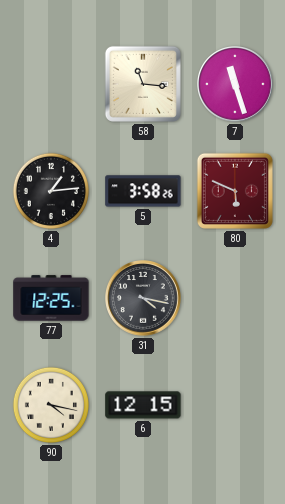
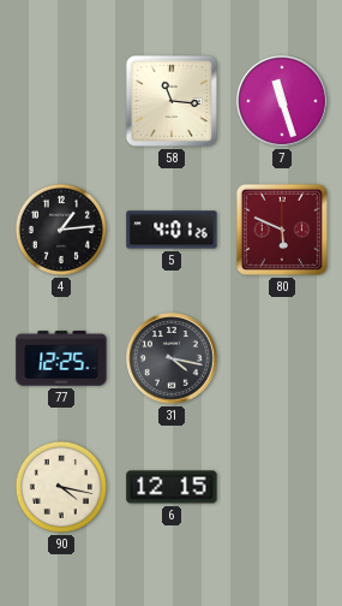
5: 3:58 -> 4:01 (172, 230)
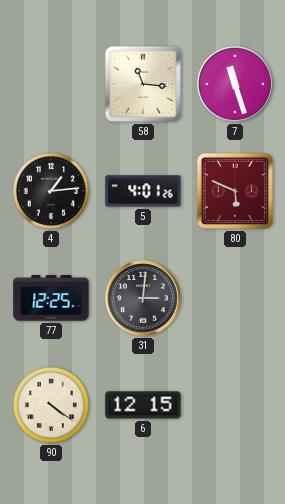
31: 4:17 -> 3:01 (144, 299)
90: 4:17 -> 4:21 (51, 405)
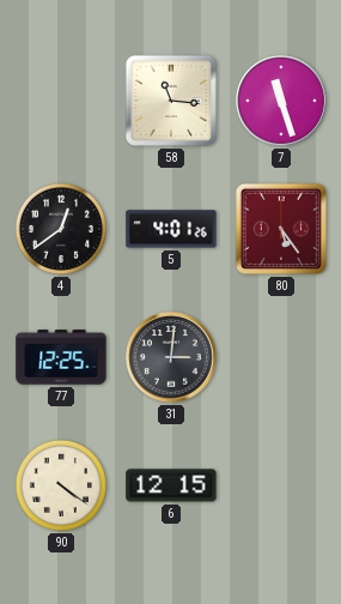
4: 1:14 -> 12:39 (61, 229)
80: 5:49 -> 5:24 (281, 229)
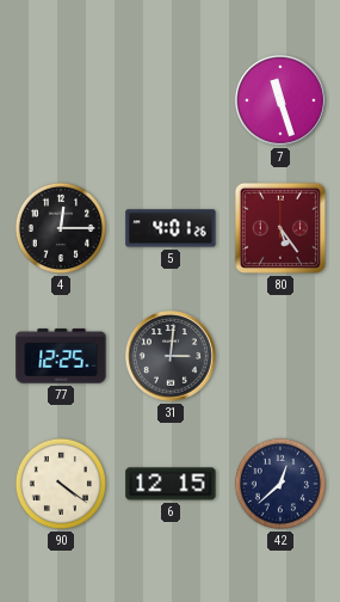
58: 11:16 -> none (171, 101)
4: 12:39 -> 12:15 (61, 228)
42: none -> 12:38 (280, 484)
